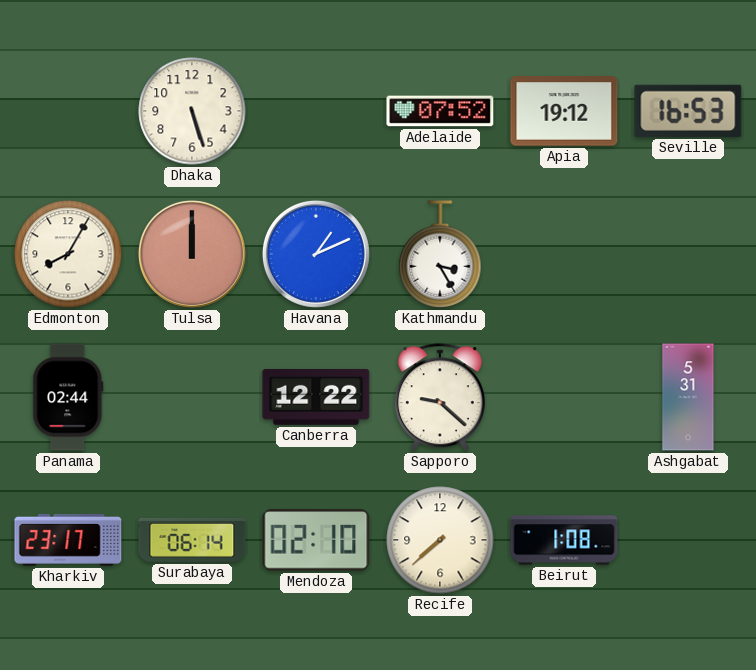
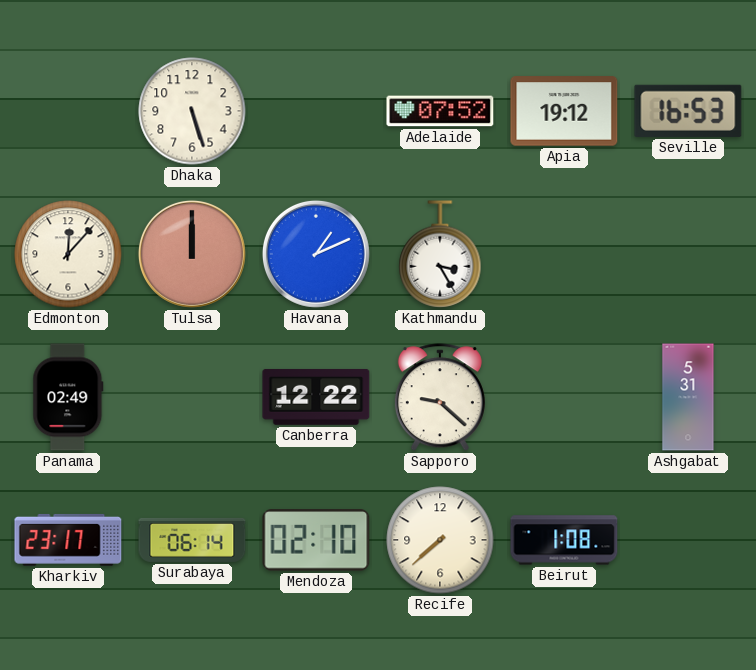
Edmonton: 8:05 -> 12:07 (68, 254)
Panama: 02:44 -> 02:49 (68, 397)
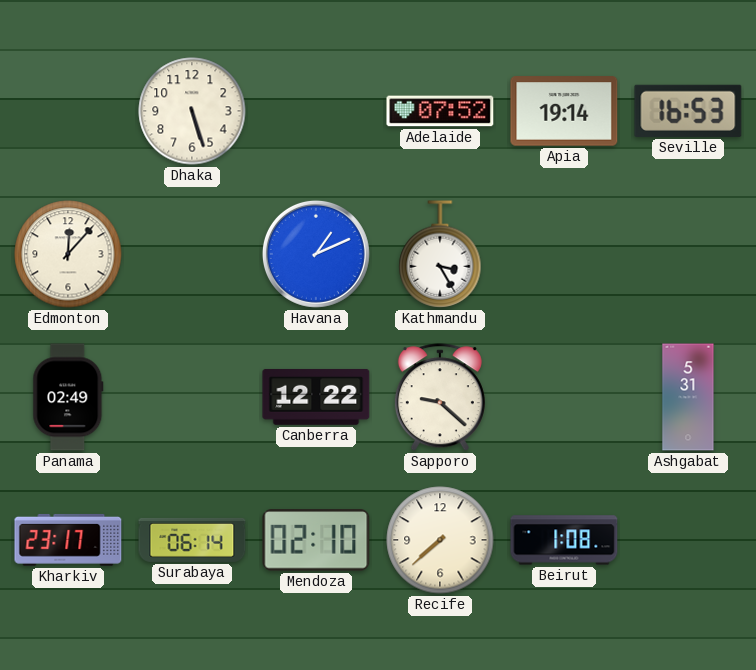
Apia: 19:12 -> 19:14 (564, 111)
Tulsa: 12:00 -> none (192, 254)
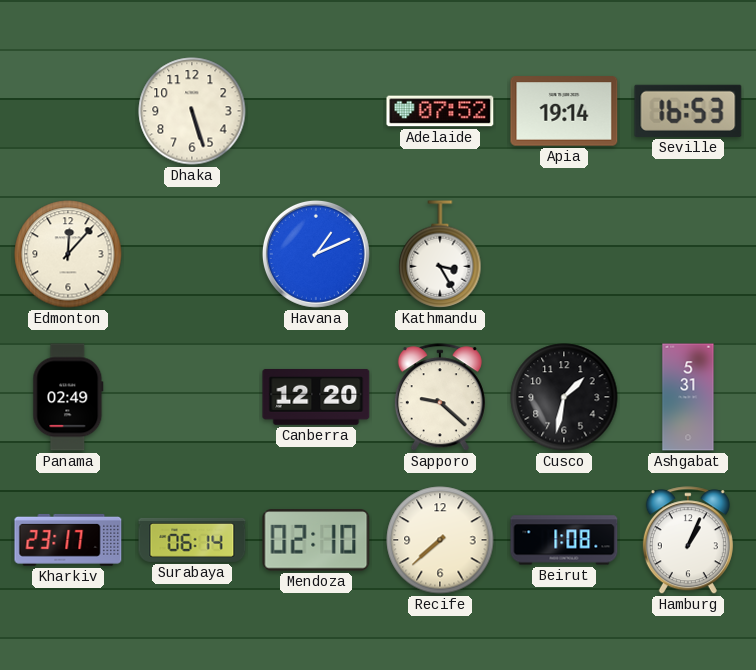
Canberra: 12:22 -> 12:20 (316, 397)
Cusco: none -> 1:32 (564, 397)
Hamburg: none -> 1:04 (688, 541)
